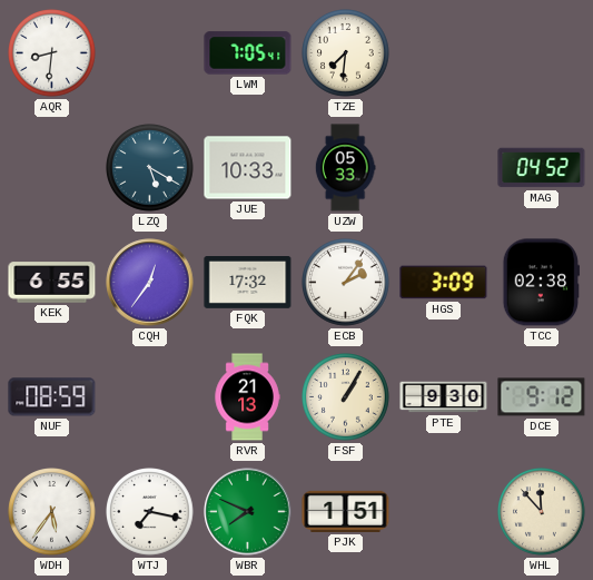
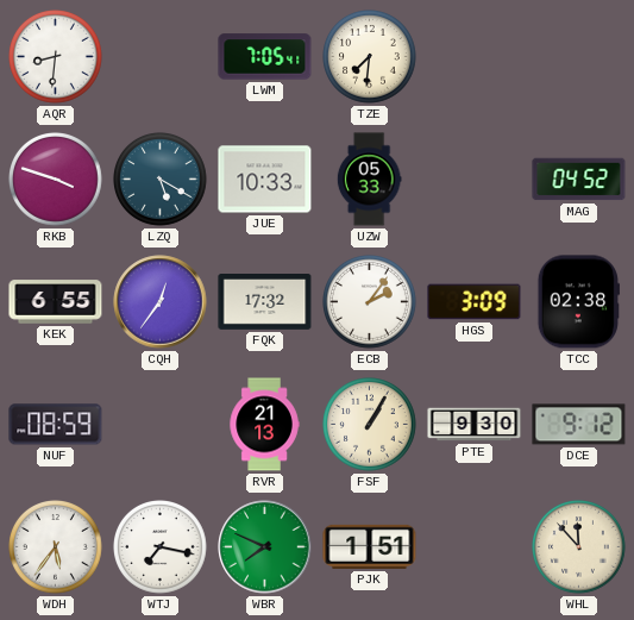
RKB: none -> 3:48 (56, 180)
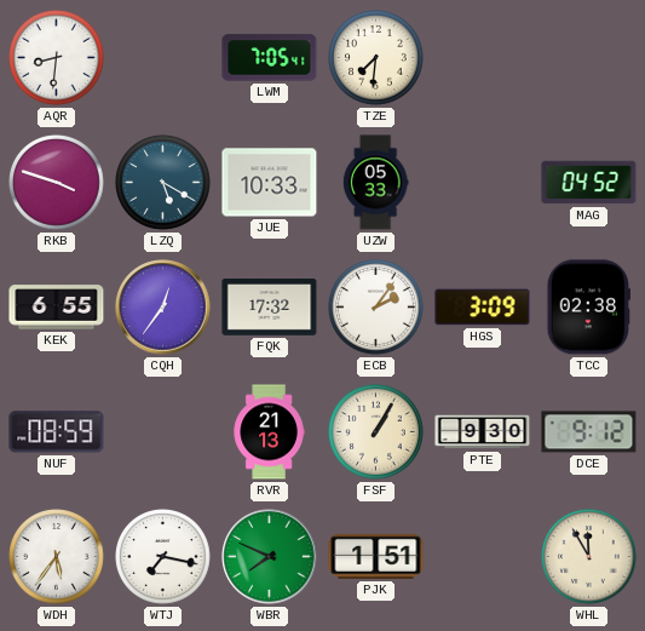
WHL: 11:53 -> 11:55 (589, 557)
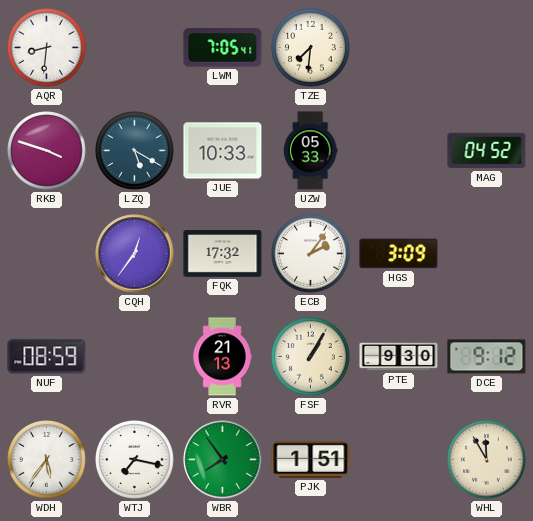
KEK: 6:55 -> none (57, 308)
TCC: 02:38 -> none (588, 308)
WBR: 7:49 -> 7:54 (223, 460)
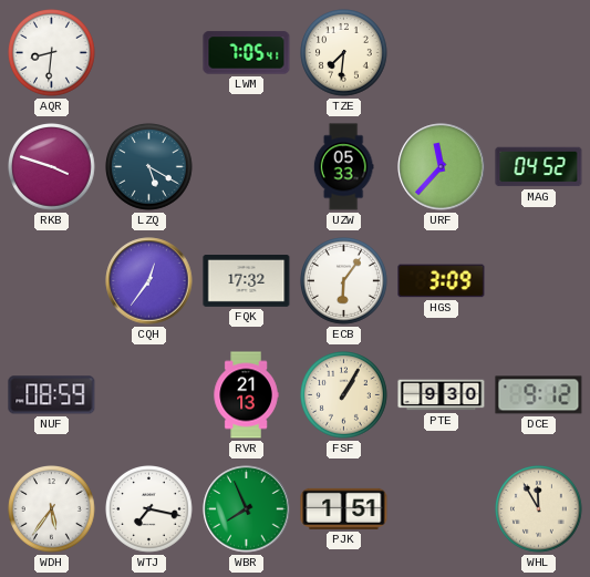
JUE: 10:33 -> none (223, 151)
URF: none -> 11:37 (442, 167)
ECB: 2:06 -> 6:06 (344, 281)
WBR: 7:54 -> 7:56 (247, 509)
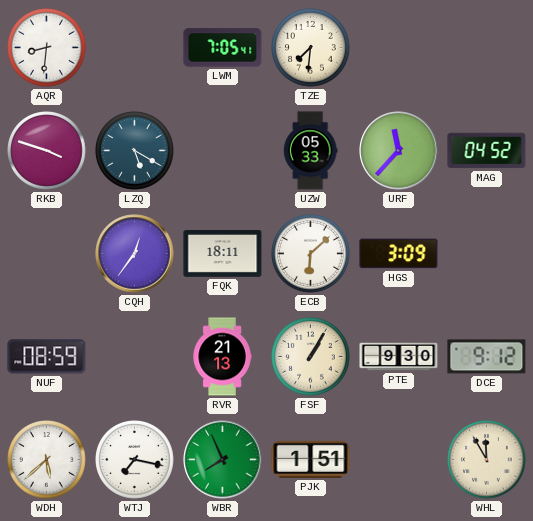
FQK: 17:32 -> 18:11 (223, 254)
ECB: 6:06 -> 6:08 (311, 254)
WDH: 5:36 -> 5:38 (47, 460)
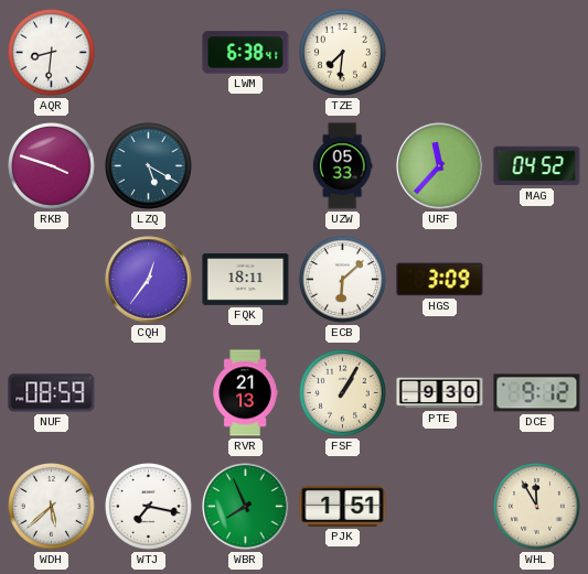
LWM: 7:05 -> 6:38 (246, 53)
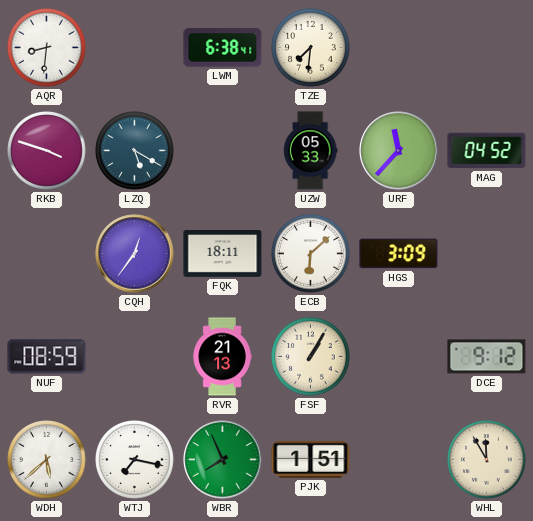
PTE: 9:30 -> none (440, 393)
